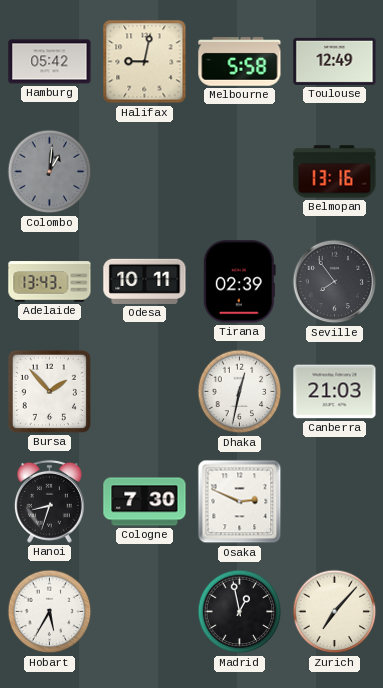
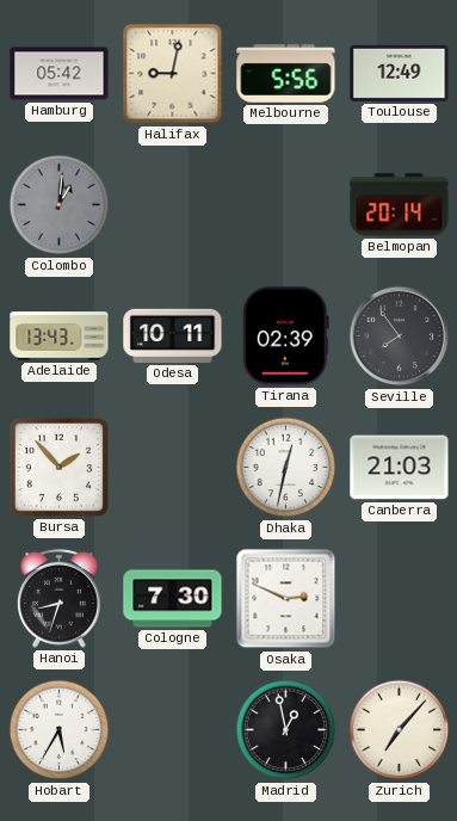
Melbourne: 5:58 -> 5:56 (286, 74)
Belmopan: 13:16 -> 20:14 (400, 205)
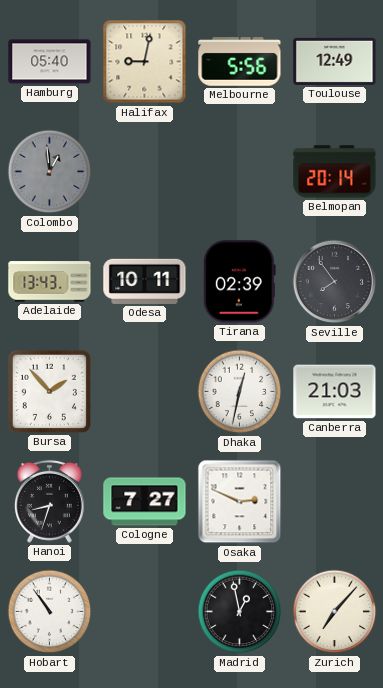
Hamburg: 05:42 -> 05:40 (50, 62)
Colombo: 1:01 -> 12:59 (50, 172)
Cologne: 7:30 -> 7:27 (145, 502)
Hobart: 5:35 -> 10:54 (50, 612)
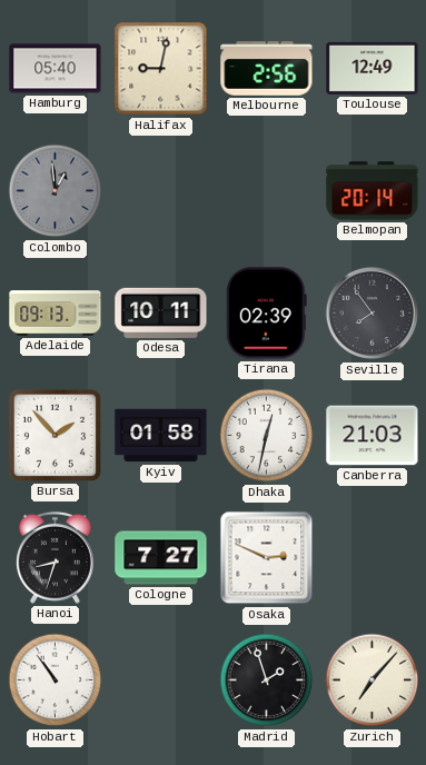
Melbourne: 5:56 -> 2:56 (267, 69)
Adelaide: 13:43 -> 09:13 (56, 314)
Kyiv: none -> 01:58 (161, 436)
Madrid: 12:58 -> 1:57 (267, 680)
